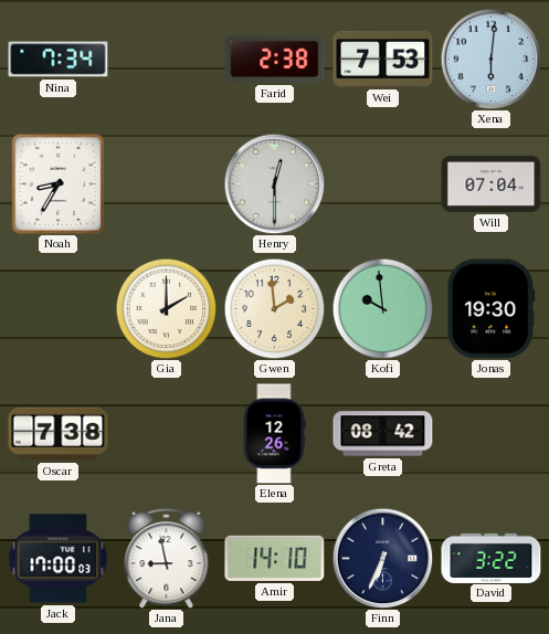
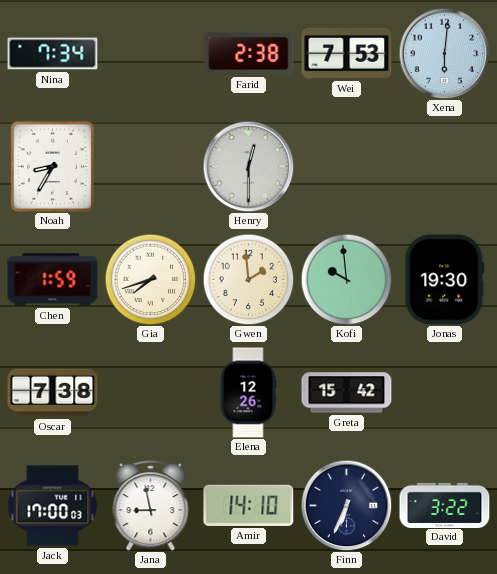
Will: 07:04 -> none (492, 183)
Chen: none -> 1:59 (53, 280)
Gia: 2:00 -> 7:42 (150, 279)
Greta: 08:42 -> 15:42 (347, 393)
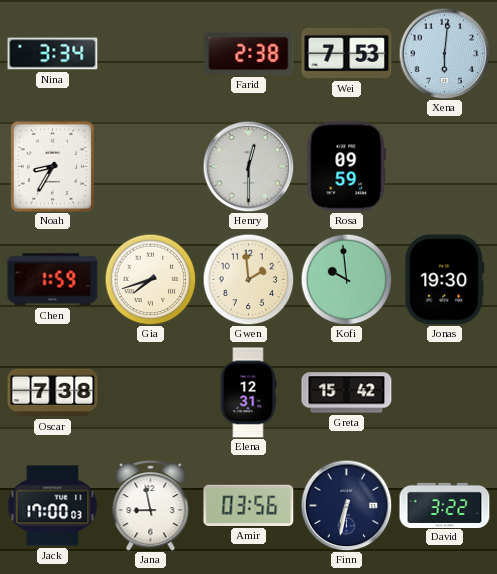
Nina: 7:34 -> 3:34 (53, 54)
Rosa: none -> 09:59 (347, 167)
Elena: 12:26 -> 12:31 (248, 393)
Amir: 14:10 -> 03:56 (249, 505)
Finn: 6:34 -> 6:32 (346, 505)
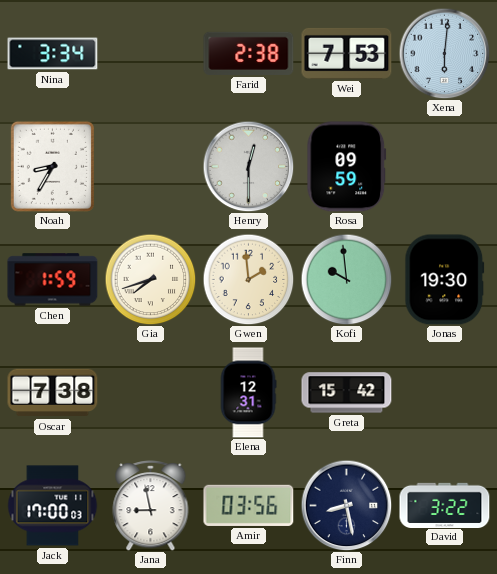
Finn: 6:32 -> 8:28 (346, 505)
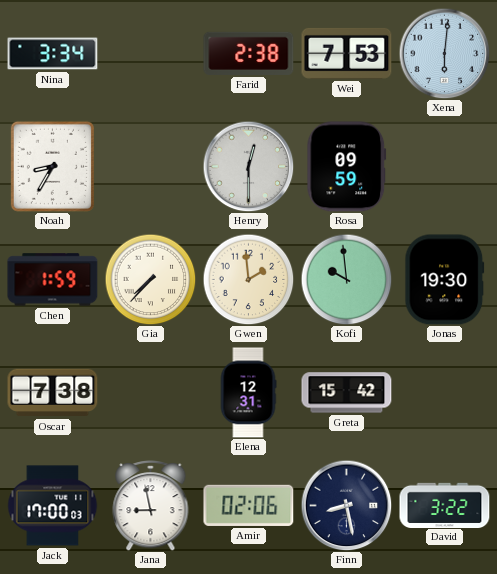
Gia: 7:42 -> 7:37 (150, 279)
Amir: 03:56 -> 02:06 (249, 505)
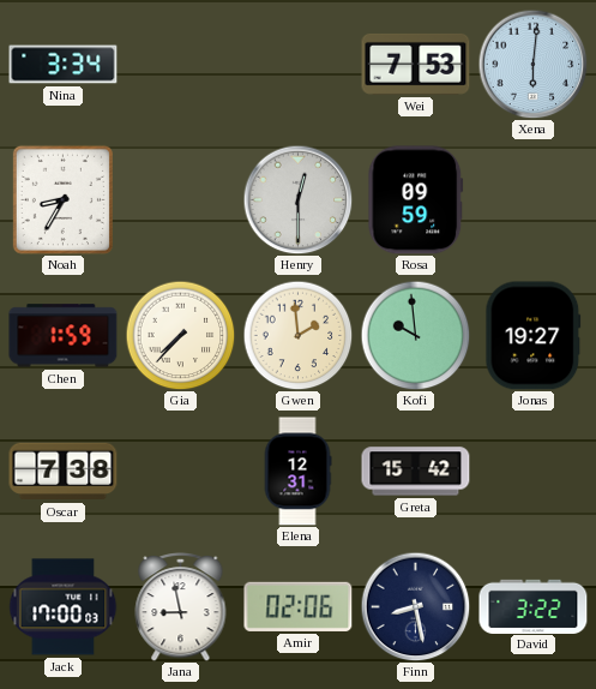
Farid: 2:38 -> none (249, 53)
Jonas: 19:30 -> 19:27 (534, 336)
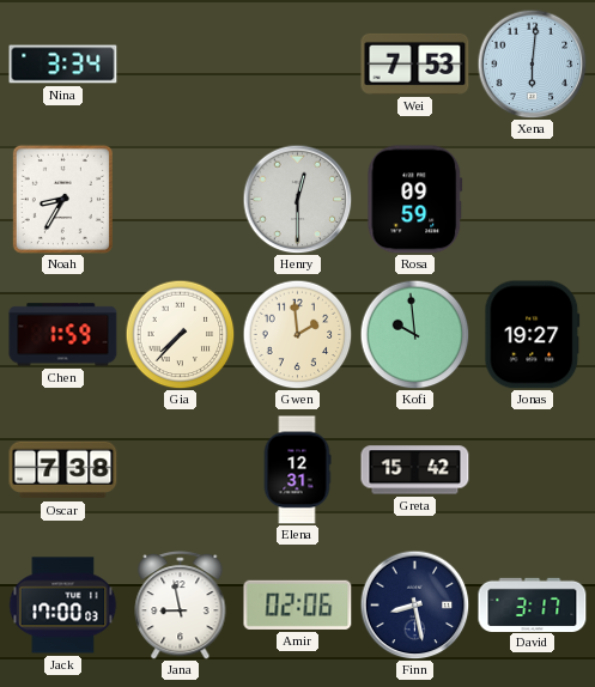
David: 3:22 -> 3:17 (533, 604)
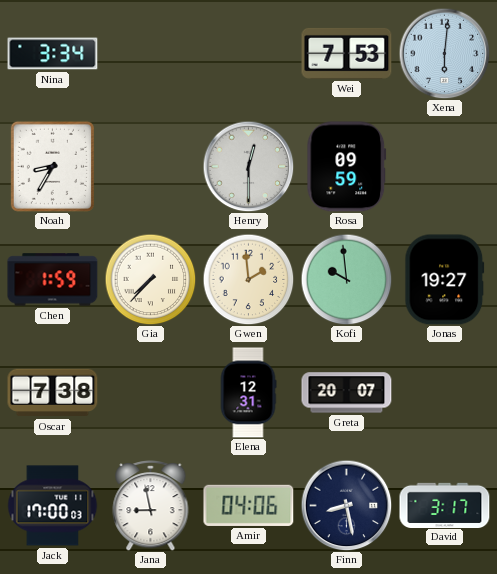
Greta: 15:42 -> 20:07 (347, 393)
Amir: 02:06 -> 04:06 (249, 505)
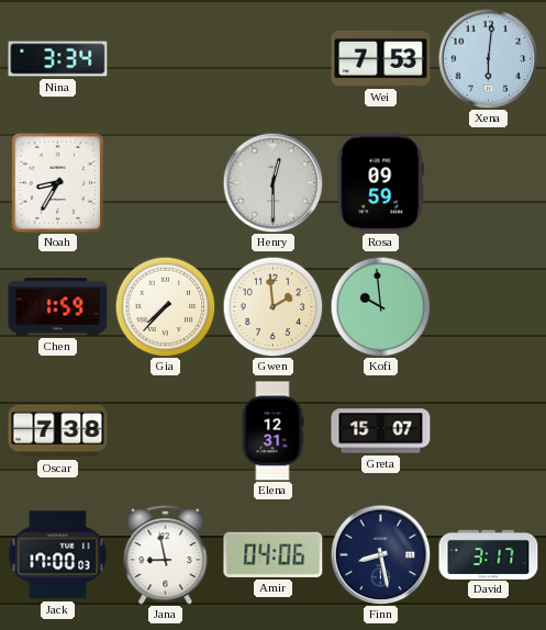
Jonas: 19:27 -> none (445, 280)
Greta: 20:07 -> 15:07 (381, 431)
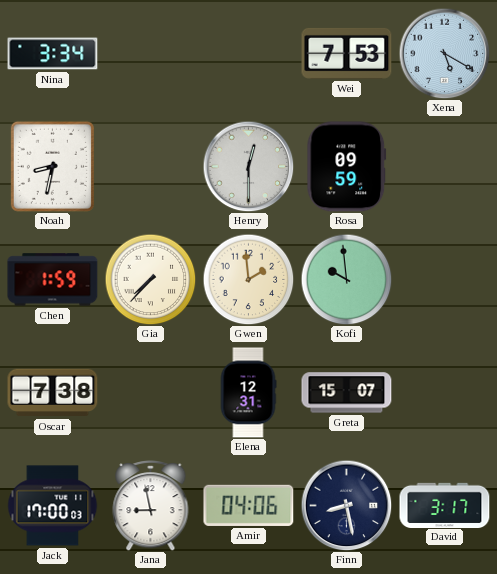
Xena: 6:01 -> 5:20 (444, 53)
Noah: 8:35 -> 8:32 (52, 166)
